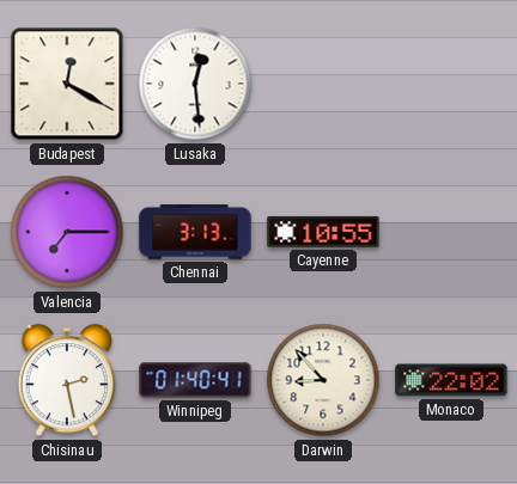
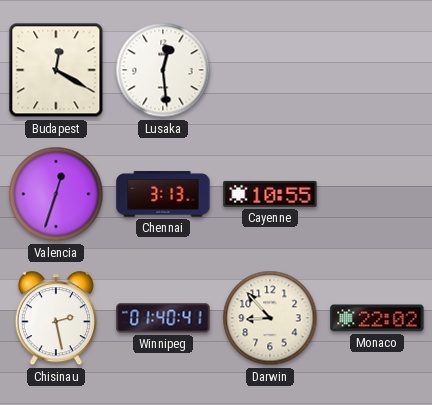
Valencia: 7:15 -> 12:33 (56, 194)
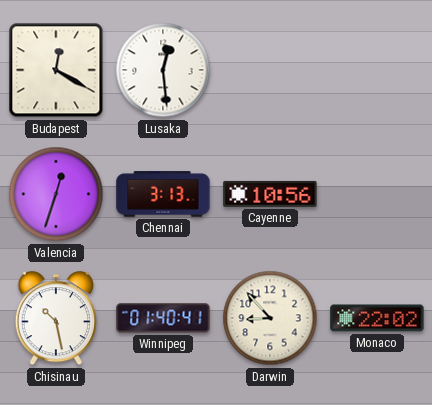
Cayenne: 10:55 -> 10:56 (270, 194)
Chisinau: 2:28 -> 10:28 (56, 319)
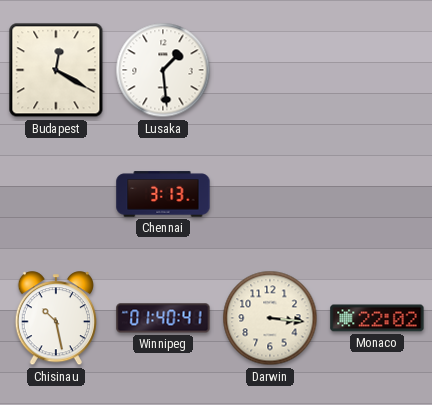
Lusaka: 12:29 -> 1:29 (163, 70)
Valencia: 12:33 -> none (56, 194)
Cayenne: 10:56 -> none (270, 194)
Darwin: 8:53 -> 3:16 (270, 318)
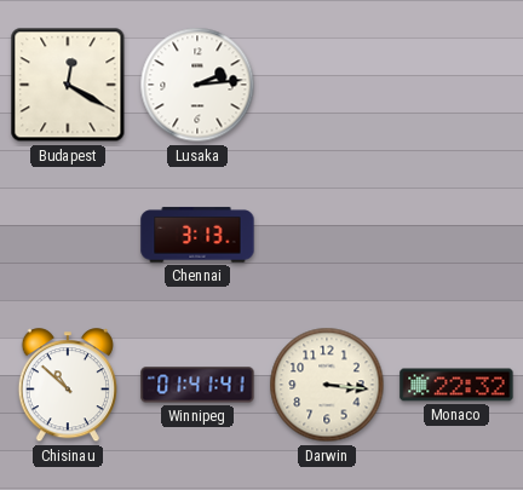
Lusaka: 1:29 -> 2:14 (197, 85)
Chisinau: 10:28 -> 10:52 (68, 386)
Winnipeg: 01:40 -> 01:41 (197, 385)
Monaco: 22:02 -> 22:32 (456, 385)
